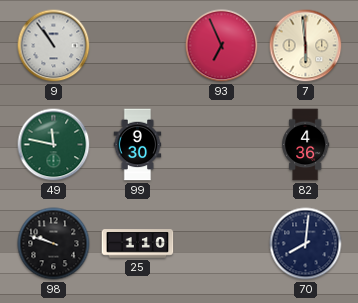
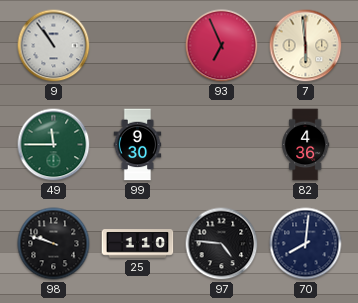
49: 11:47 -> 11:45 (54, 145)
97: none -> 4:46 (222, 244)
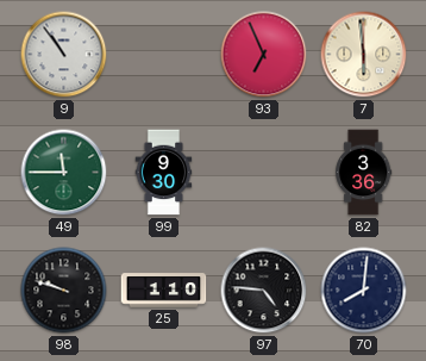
82: 4:36 -> 3:36 (364, 173)
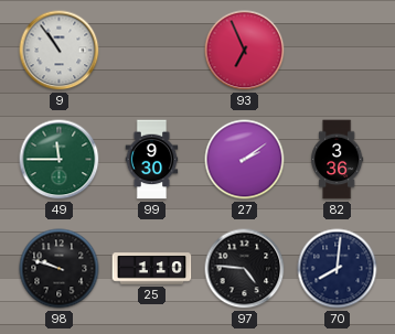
7: 5:59 -> none (364, 55)
27: none -> 2:09 (245, 160)
